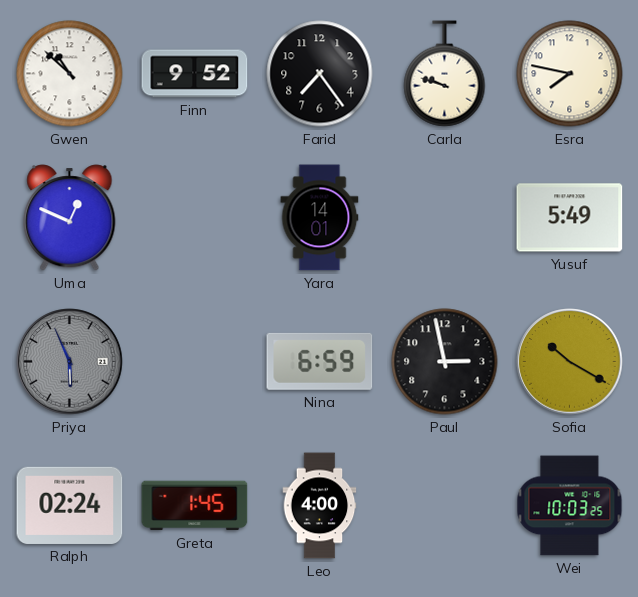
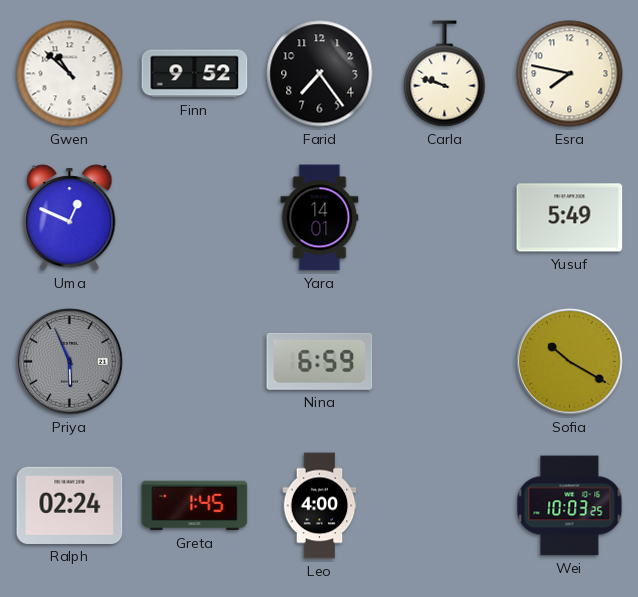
Paul: 2:58 -> none (445, 362)
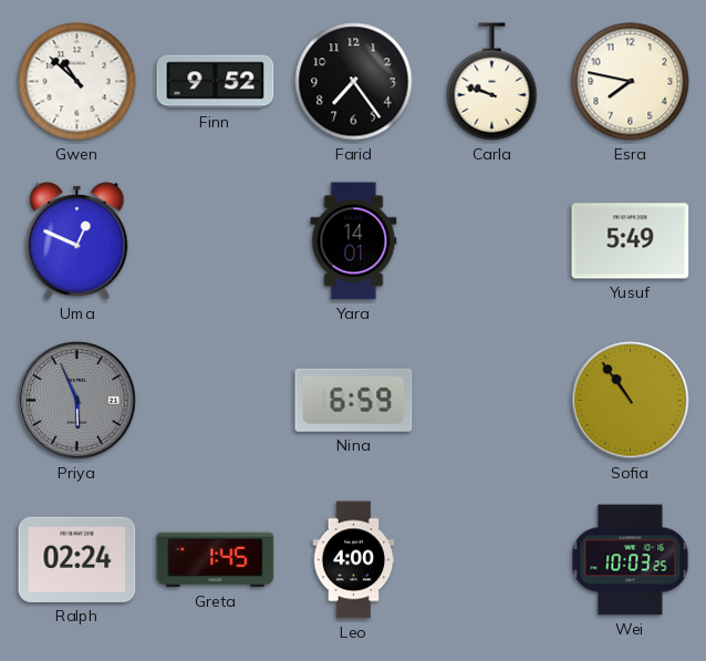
Sofia: 10:20 -> 10:54 (631, 401)
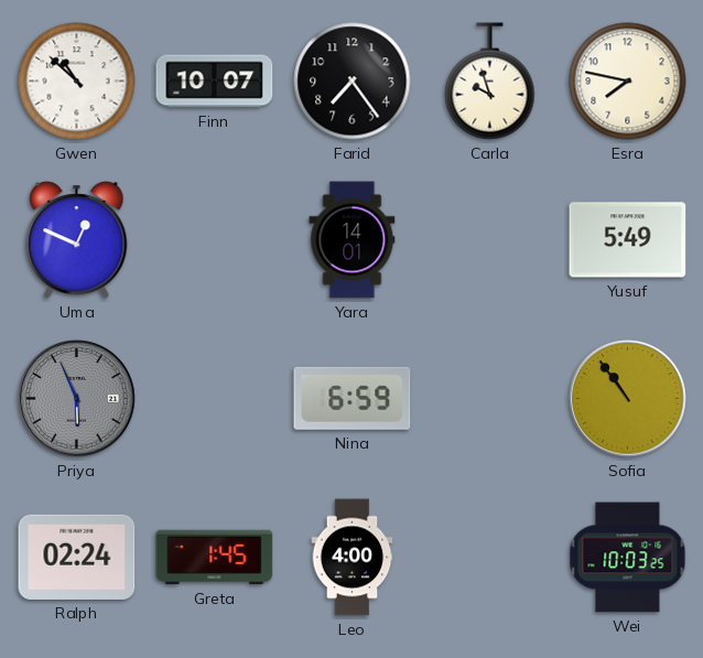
Finn: 9:52 -> 10:07 (215, 82)
Carla: 9:48 -> 9:57 (490, 82)
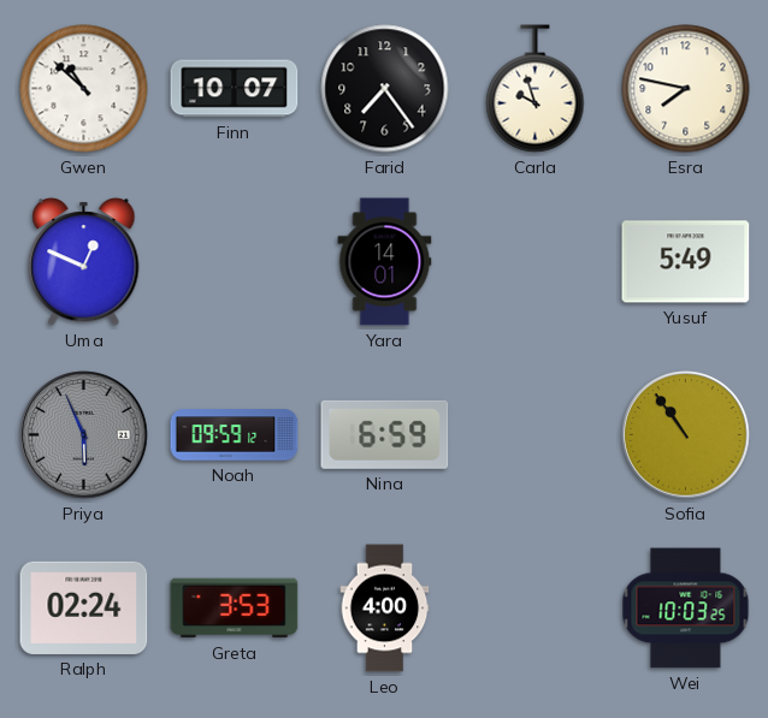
Noah: none -> 09:59 (235, 435)
Greta: 1:45 -> 3:53 (235, 609)
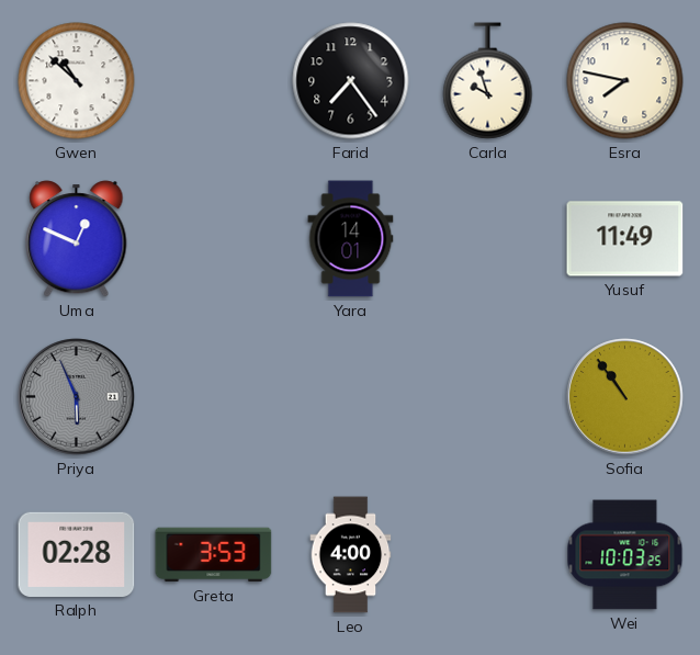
Finn: 10:07 -> none (235, 89)
Yusuf: 5:49 -> 11:49 (625, 239)
Noah: 09:59 -> none (235, 435)
Nina: 6:59 -> none (385, 434)
Ralph: 02:24 -> 02:28 (77, 554)
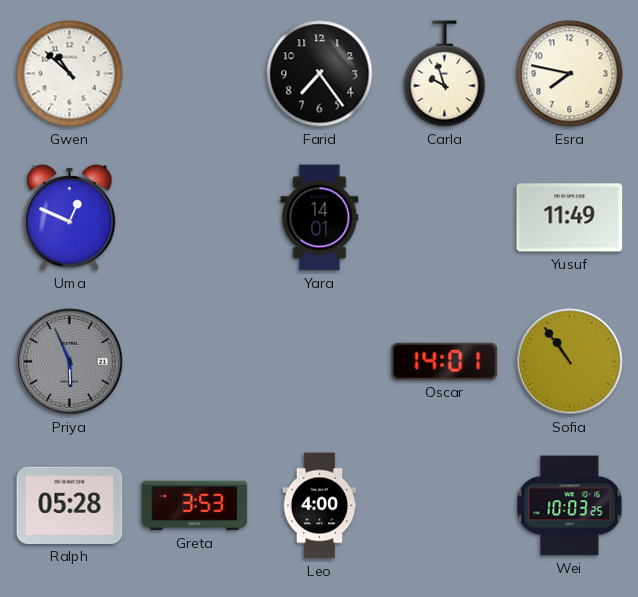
Oscar: none -> 14:01 (445, 361)
Ralph: 02:28 -> 05:28 (70, 505)
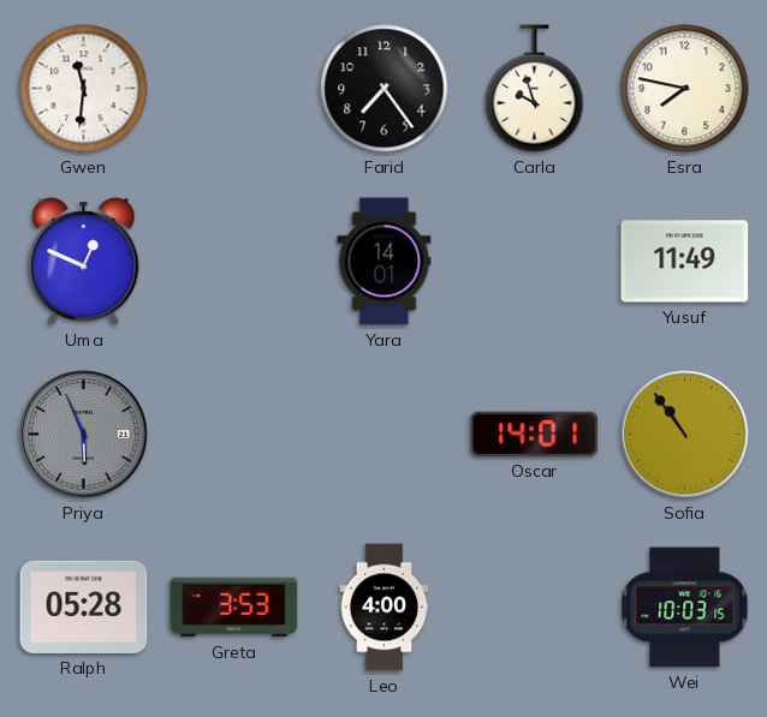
Gwen: 10:52 -> 11:31 (84, 89)
Wei: 10:03:25 -> 10:03:15 (685, 608)
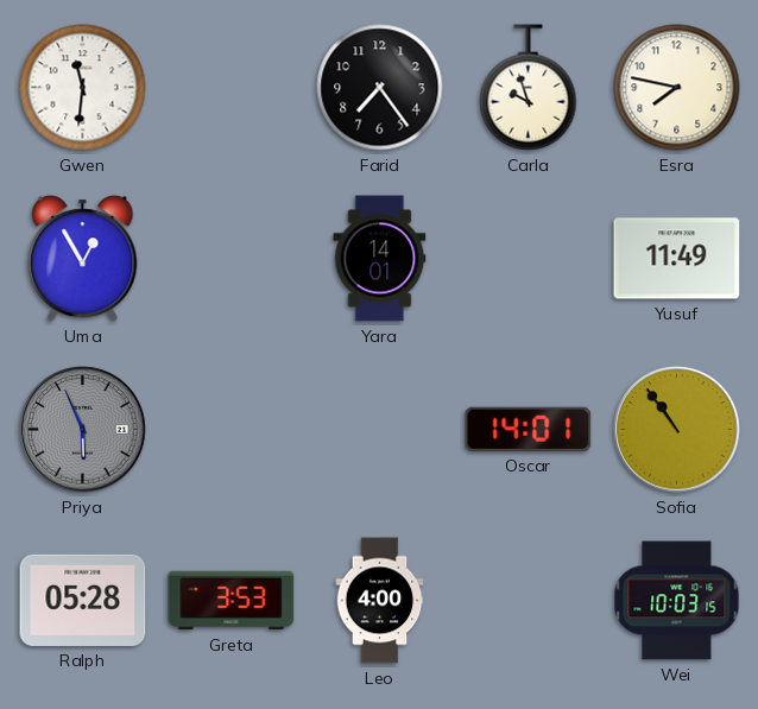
Uma: 12:49 -> 12:55 (83, 259)
